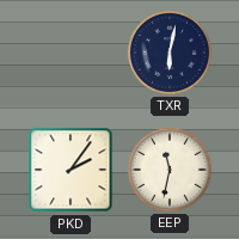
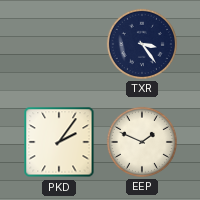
TXR: 6:02 -> 3:24 (142, 44)
EEP: 11:32 -> 1:49 (142, 142)
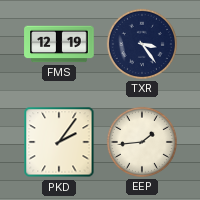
FMS: none -> 12:19 (59, 44)
EEP: 1:49 -> 1:44 (142, 142)
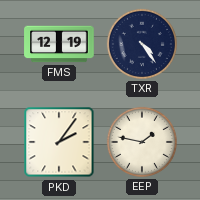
TXR: 3:24 -> 4:24 (142, 44)
EEP: 1:44 -> 1:47 (142, 142)
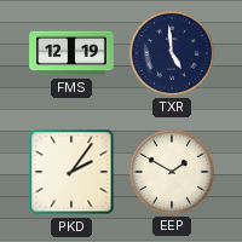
TXR: 4:24 -> 4:59 (172, 53)
EEP: 1:47 -> 1:50 (172, 172)
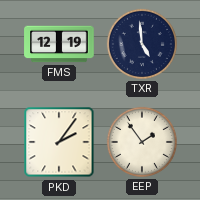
EEP: 1:50 -> 1:54 (142, 142)
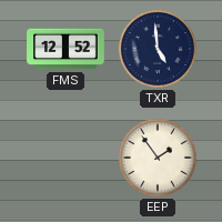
FMS: 12:19 -> 12:52 (65, 49)
PKD: 2:06 -> none (59, 142)
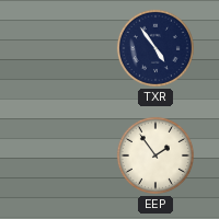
FMS: 12:52 -> none (65, 49)
TXR: 4:59 -> 4:54 (155, 48)
